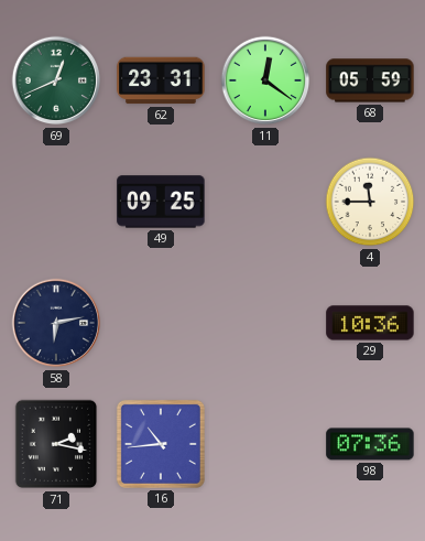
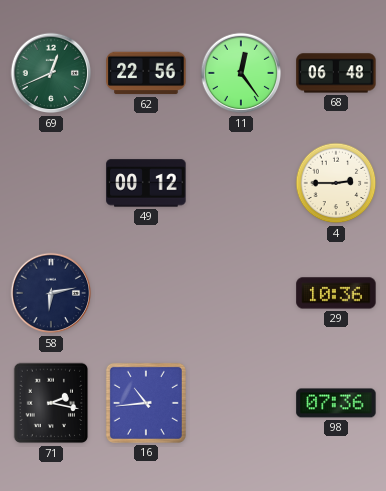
62: 23:31 -> 22:56 (146, 73)
11: 12:21 -> 12:24 (241, 73)
68: 05:59 -> 06:48 (336, 73)
49: 09:25 -> 00:12 (146, 183)
4: 11:45 -> 2:45 (336, 183)
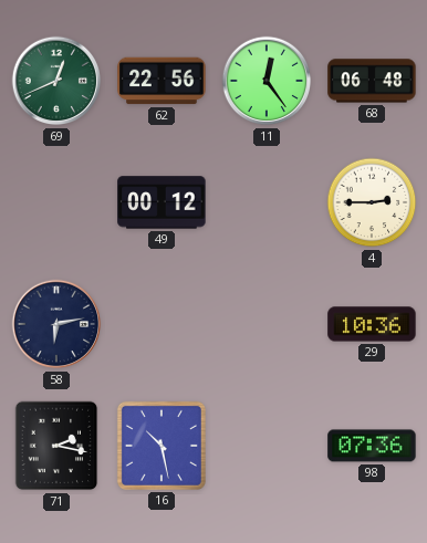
16: 10:44 -> 10:28 (162, 446)
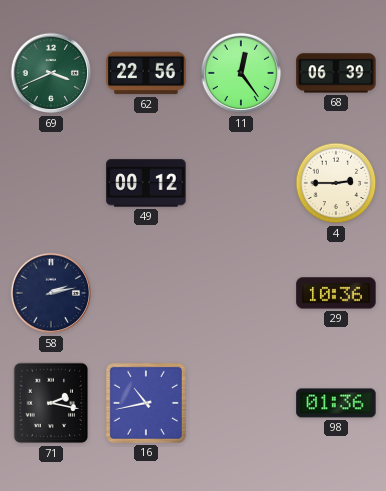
69: 12:41 -> 3:41 (51, 73)
68: 06:48 -> 06:39 (336, 73)
58: 6:13 -> 2:13 (51, 293)
16: 10:28 -> 10:43 (146, 403)
98: 07:36 -> 01:36 (336, 403)
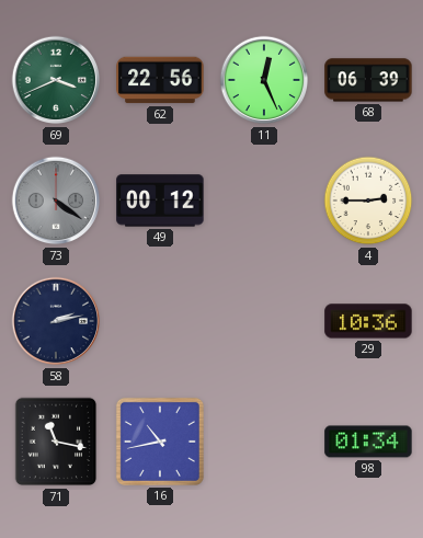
11: 12:24 -> 12:26 (264, 80)
73: none -> 4:21 (56, 201)
71: 2:17 -> 11:17 (56, 442)
98: 01:36 -> 01:34 (368, 442)
